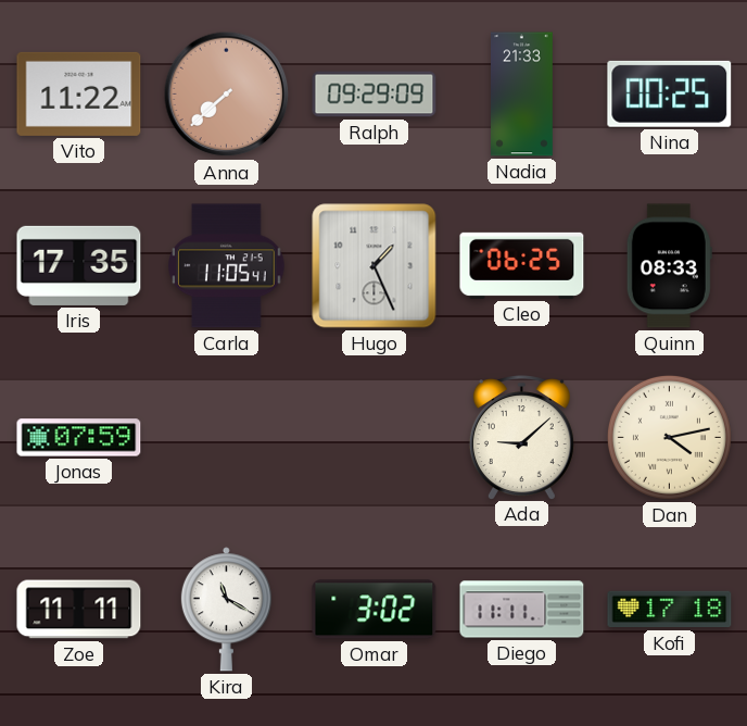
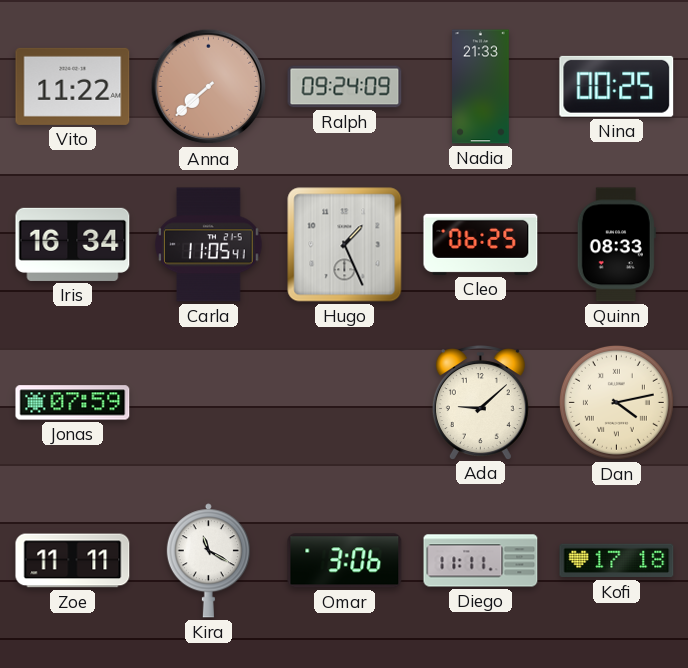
Ralph: 09:29 -> 09:24 (345, 87)
Iris: 17:35 -> 16:34 (73, 244)
Omar: 3:02 -> 3:06 (345, 561)
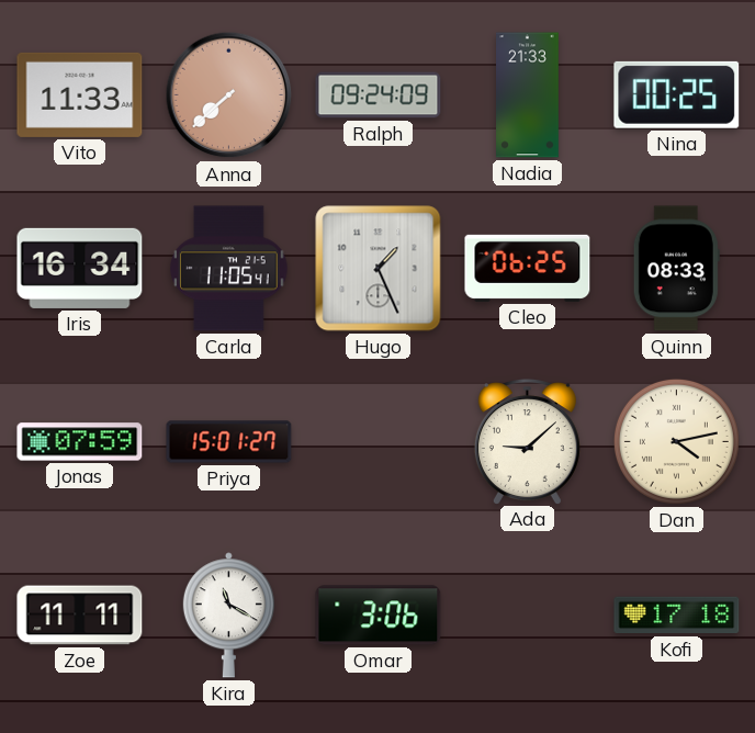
Vito: 11:22 -> 11:33 (80, 94)
Priya: none -> 15:01 (229, 442)
Diego: 11:11 -> none (481, 561)
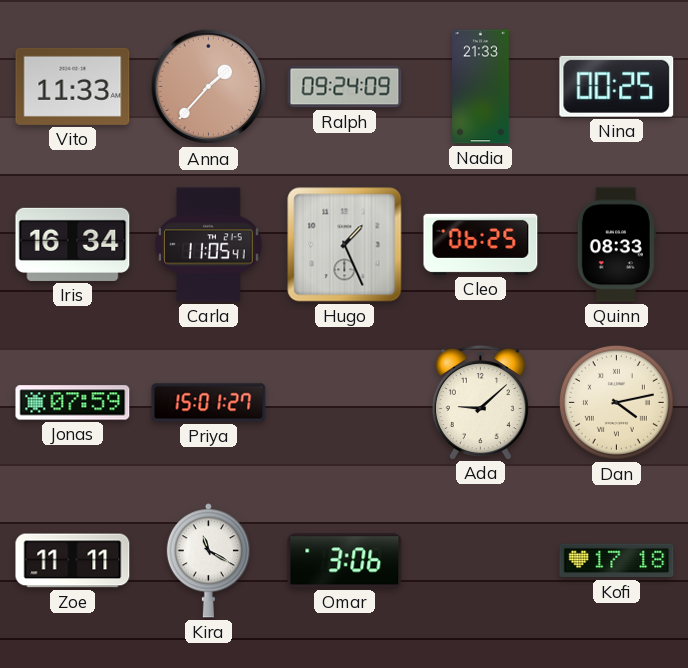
Anna: 7:38 -> 1:37 (209, 87)
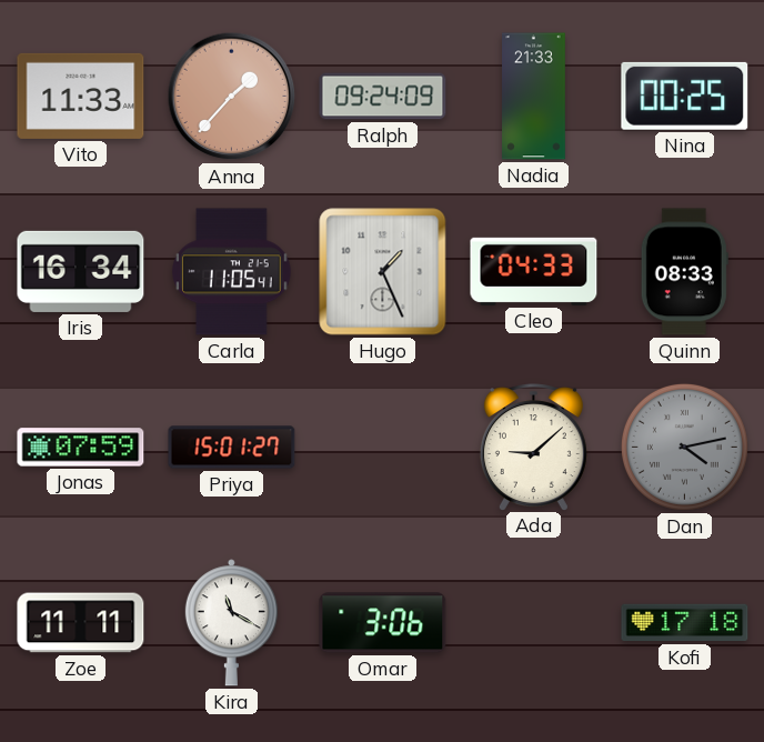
Cleo: 06:25 -> 04:33 (534, 271)
Dan dial: cream -> grey (684, 447)
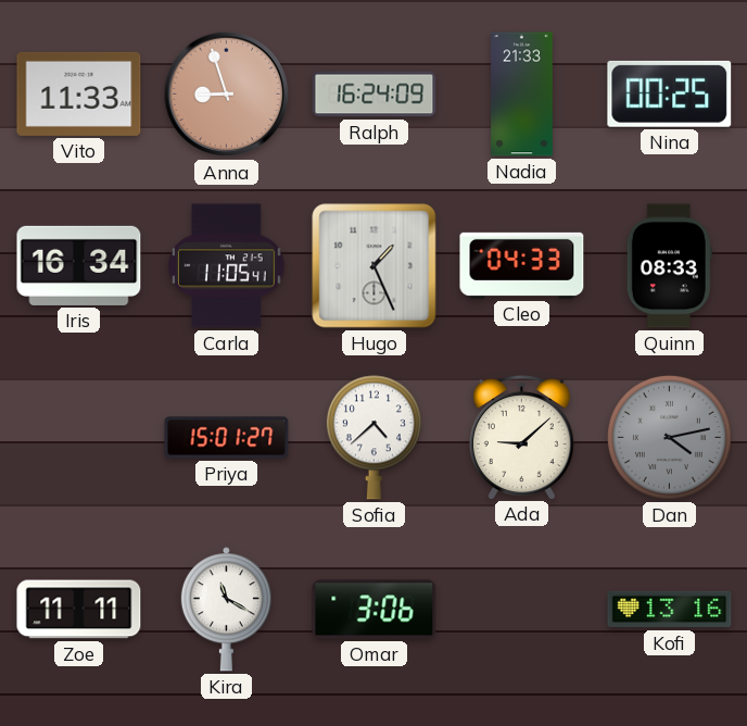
Anna: 1:37 -> 8:57 (227, 95)
Ralph: 09:24 -> 16:24 (375, 95)
Jonas: 07:59 -> none (81, 448)
Sofia: none -> 4:38 (373, 438)
Kofi: 17:18 -> 13:16 (670, 610)
